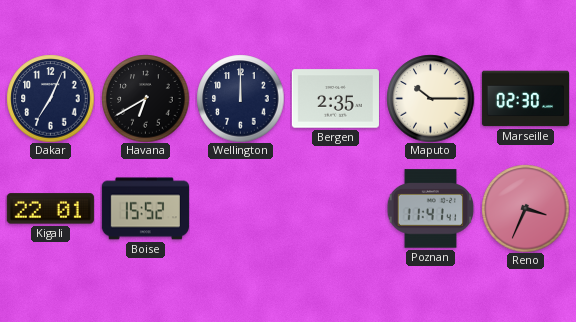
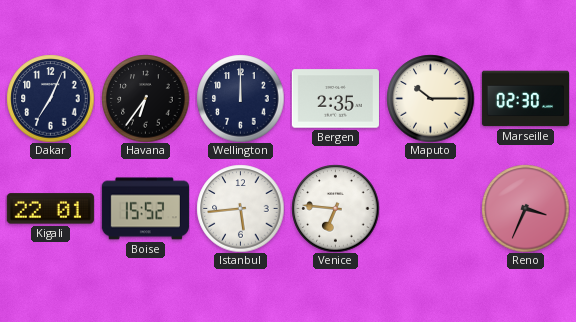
Havana: 6:40 -> 6:36 (145, 98)
Istanbul: none -> 5:44 (240, 208)
Venice: none -> 6:46 (335, 208)
Poznan: 11:41 -> none (430, 209)
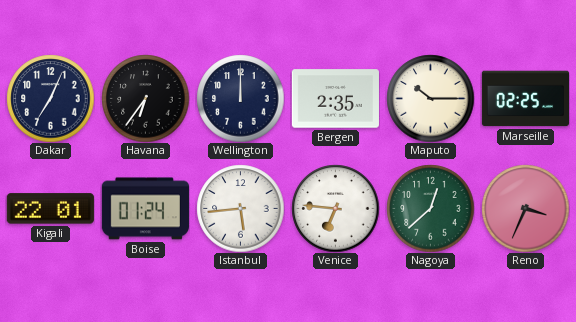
Marseille: 02:30 -> 02:25 (525, 99)
Boise: 15:52 -> 01:24 (145, 209)
Nagoya: none -> 12:38 (430, 208)
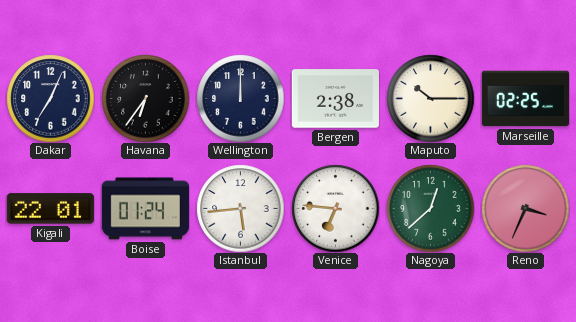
Bergen: 2:35 -> 2:38 (335, 99)
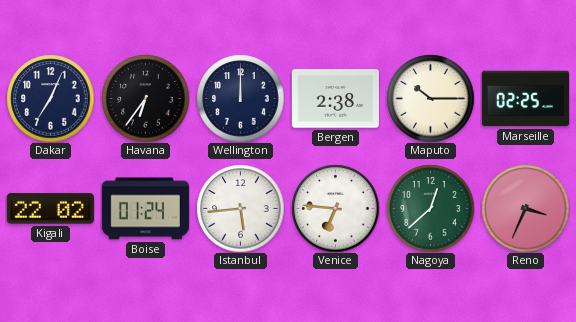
Kigali: 22:01 -> 22:02 (50, 209)
